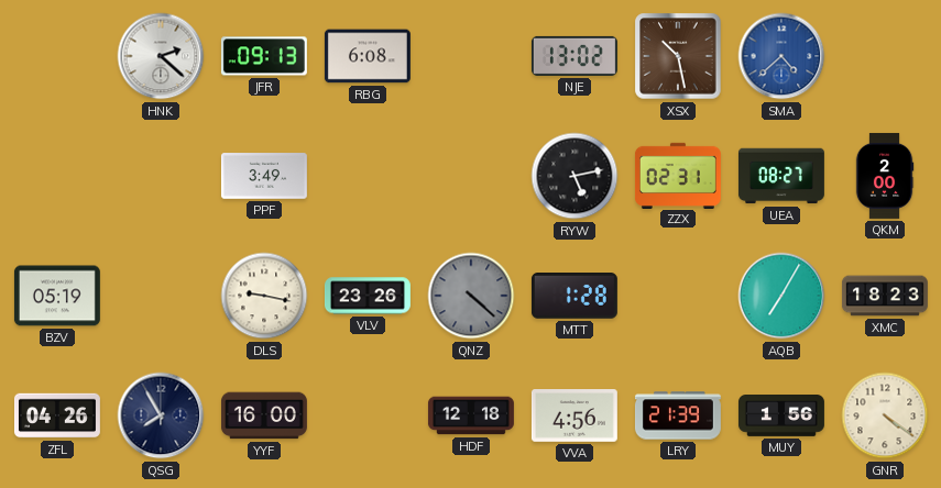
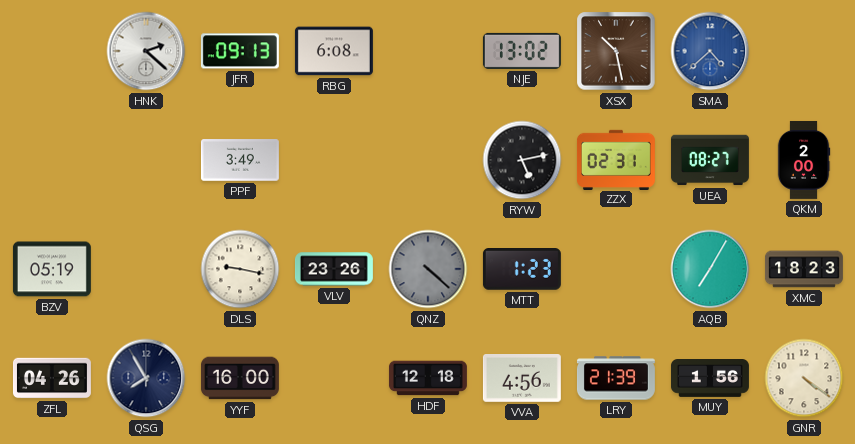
MTT: 1:28 -> 1:23 (522, 270)
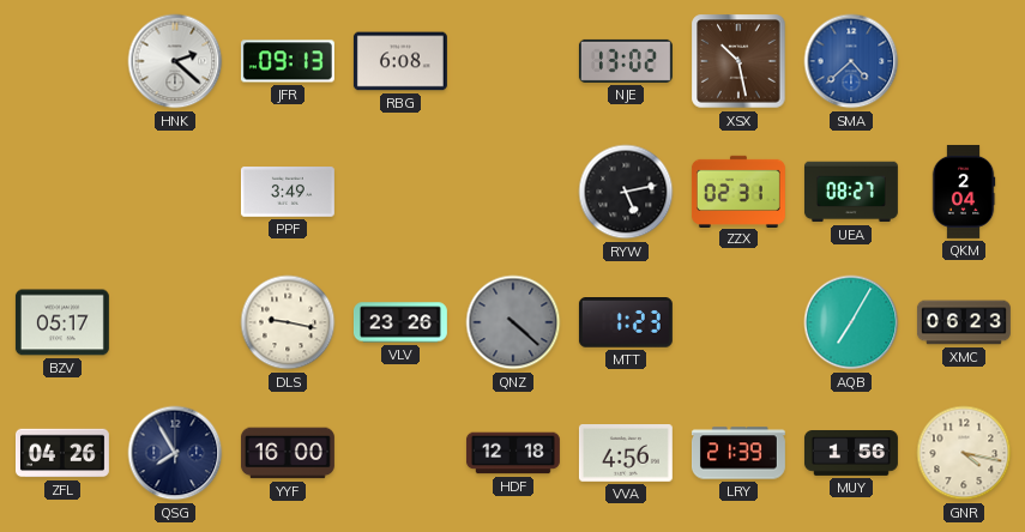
QKM: 2:00 -> 2:04 (964, 192)
BZV: 05:19 -> 05:17 (62, 322)
XMC: 18:23 -> 06:23 (964, 322)
GNR: 4:21 -> 4:17 (964, 453)
